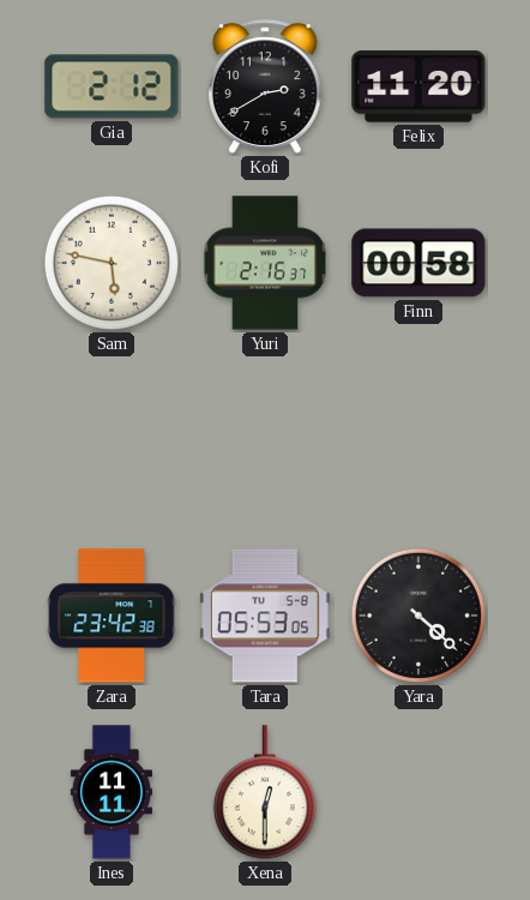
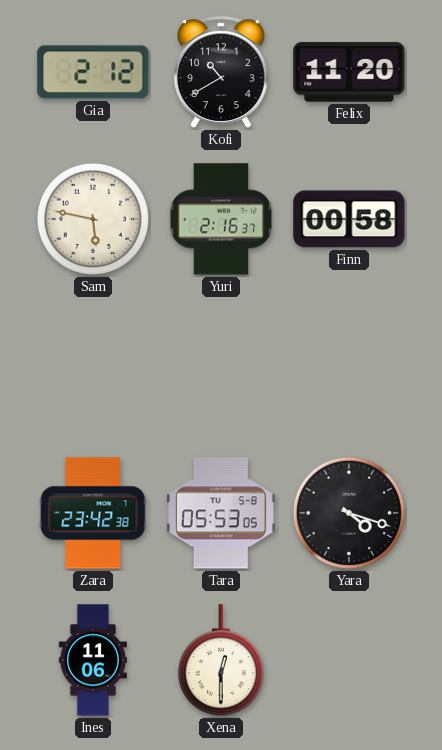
Kofi: 2:40 -> 10:40 (221, 72)
Yara: 4:22 -> 4:18 (349, 513)
Ines: 11:11 -> 11:06 (93, 660)
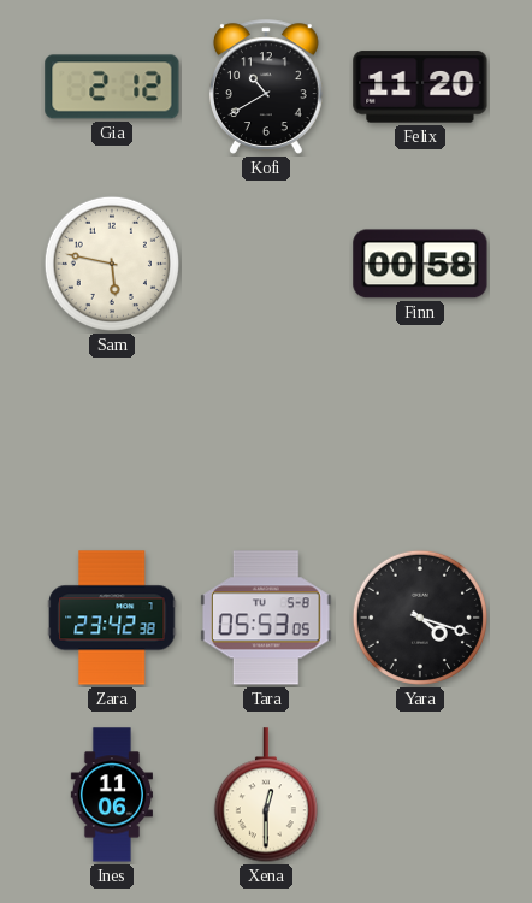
Yuri: 2:16 -> none (221, 219)
